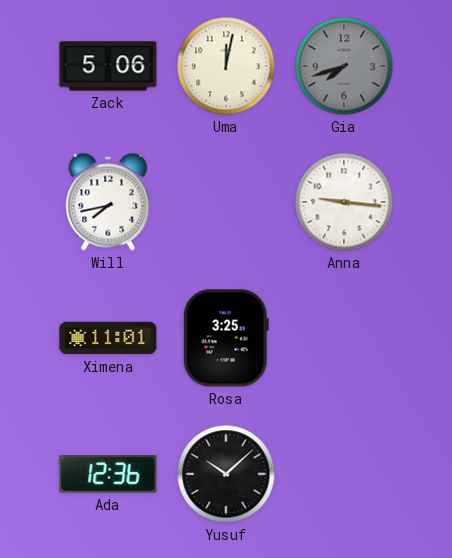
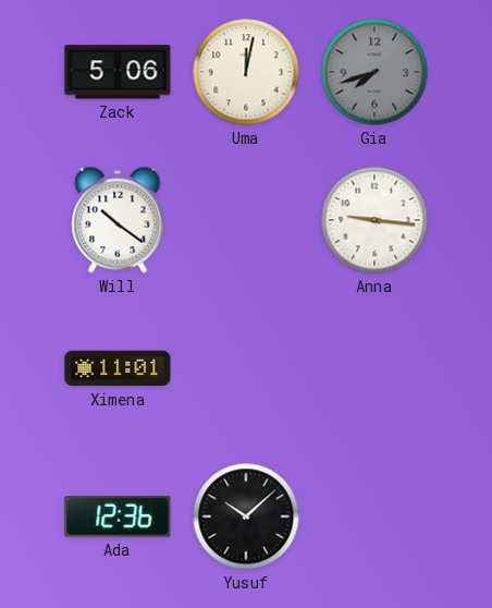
Will: 7:43 -> 10:21 (118, 220)
Rosa: 3:25 -> none (226, 338)
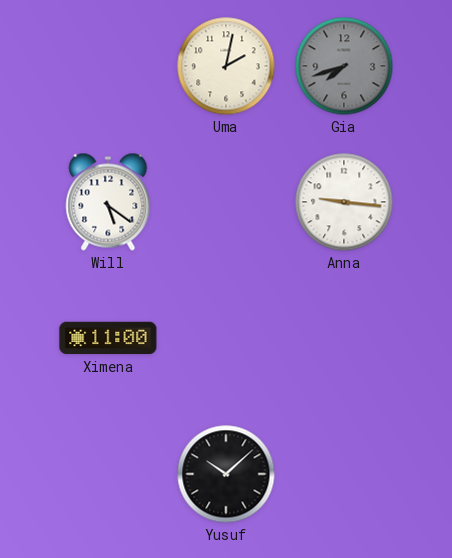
Zack: 5:06 -> none (118, 72)
Uma: 12:02 -> 2:02 (226, 66)
Will: 10:21 -> 5:21 (108, 202)
Ximena: 11:01 -> 11:00 (108, 338)
Ada: 12:36 -> none (118, 516)
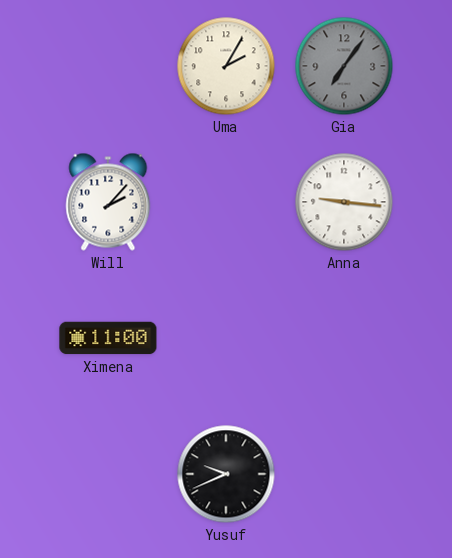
Uma: 2:02 -> 2:05 (226, 66)
Gia: 7:42 -> 7:06 (344, 66)
Will: 5:21 -> 2:07 (108, 202)
Yusuf: 10:08 -> 9:41 (226, 474)
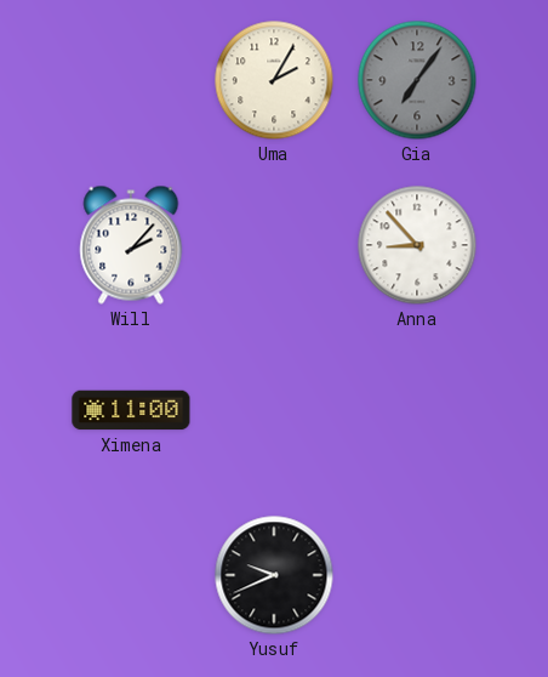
Anna: 9:16 -> 8:53 (417, 245)
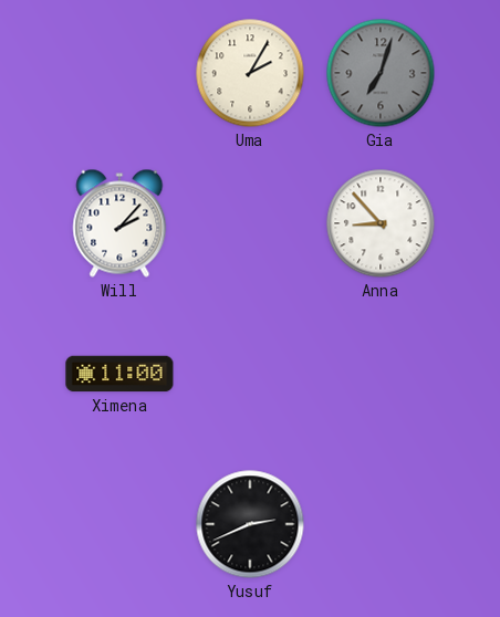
Gia: 7:06 -> 7:03 (381, 73)
Yusuf: 9:41 -> 2:41 (250, 524)
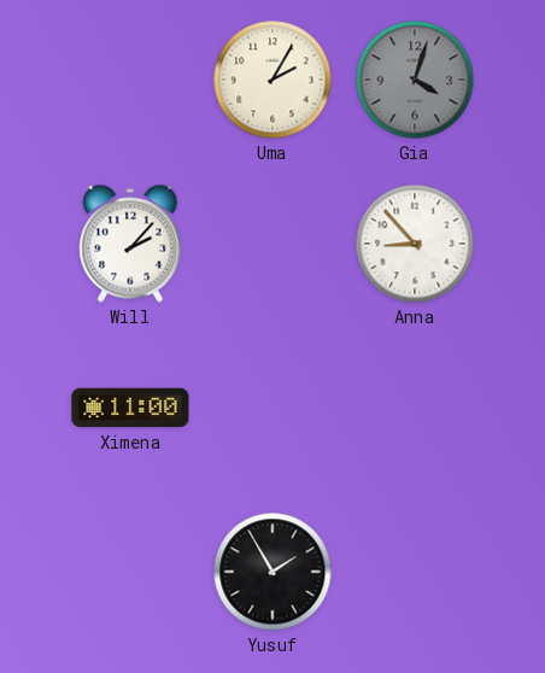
Gia: 7:03 -> 4:03 (415, 80)
Yusuf: 2:41 -> 1:55 (272, 572)
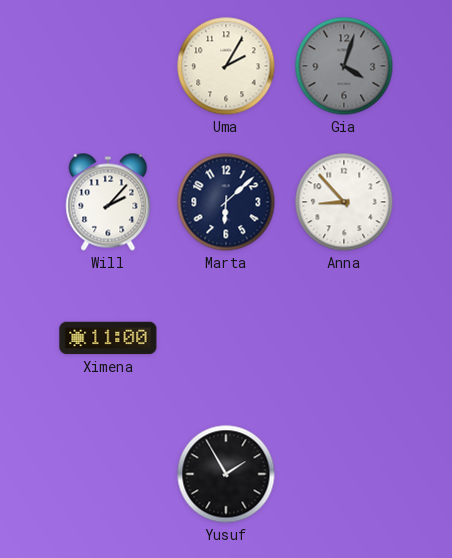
Marta: none -> 6:08 (226, 202)
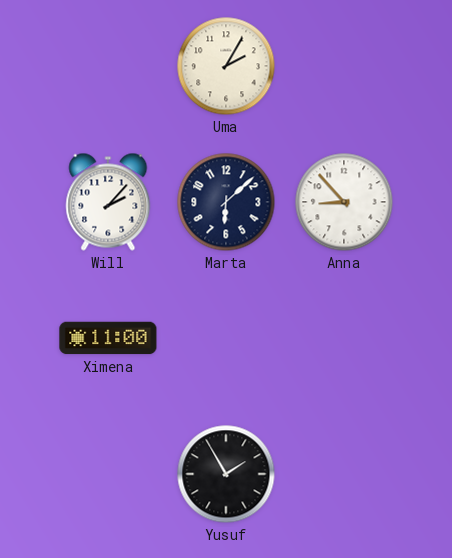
Gia: 4:03 -> none (344, 66)
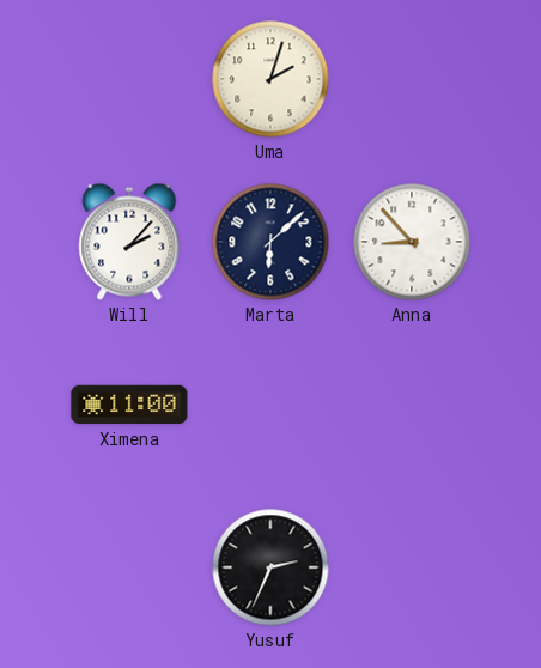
Uma: 2:05 -> 2:03 (270, 79)
Yusuf: 1:55 -> 2:34 (270, 567)
